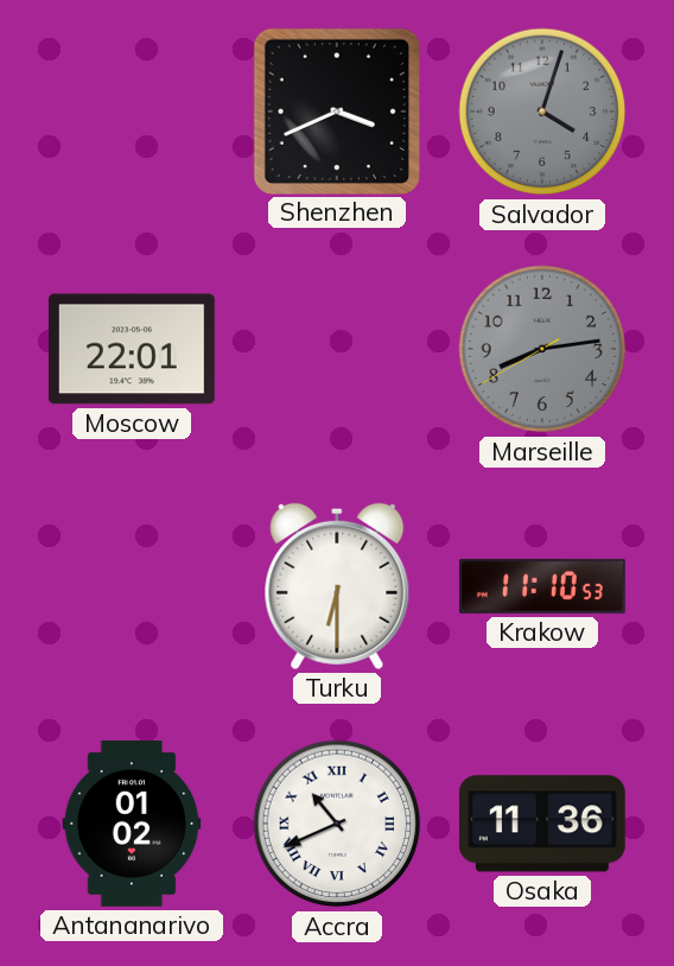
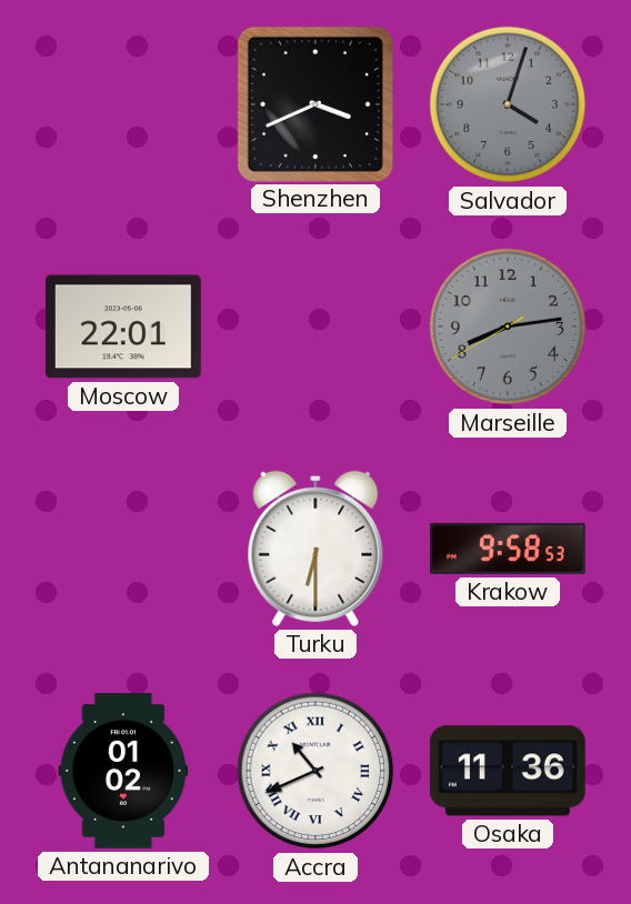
Krakow: 11:10 -> 9:58 (509, 549)
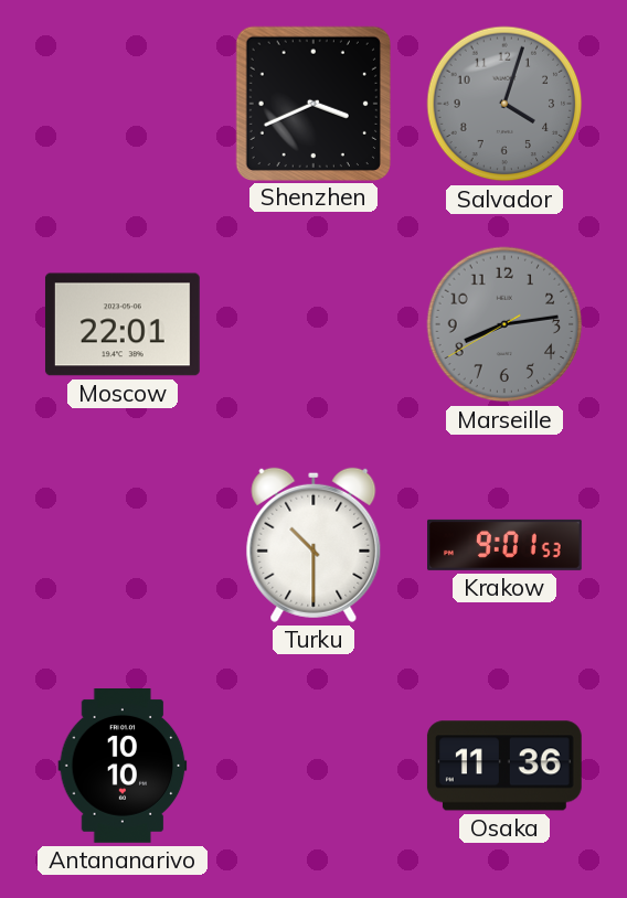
Turku: 6:30 -> 10:30 (313, 545)
Krakow: 9:58 -> 9:01 (506, 545)
Antananarivo: 01:02 -> 10:10 (123, 767)
Accra: 10:41 -> none (315, 771)
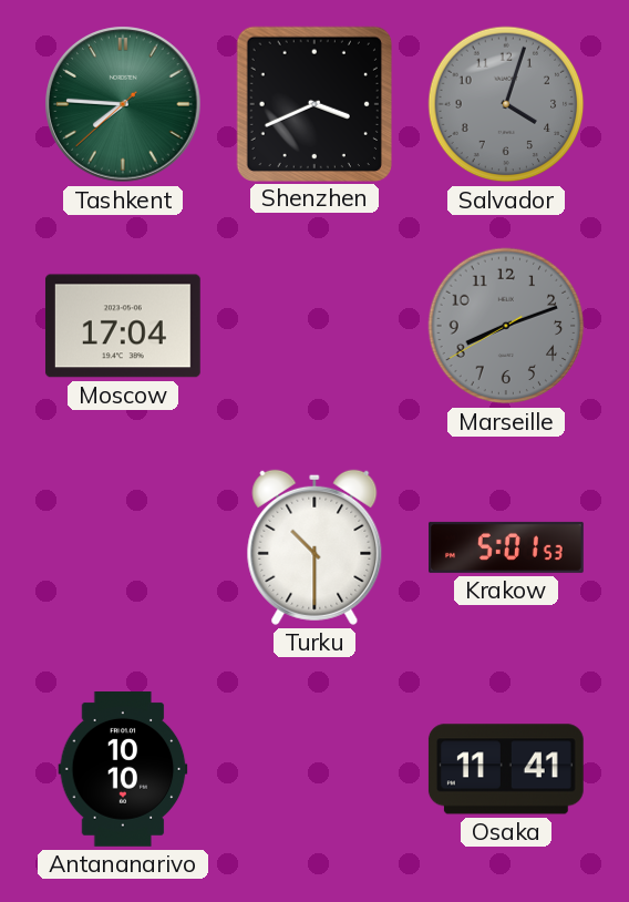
Tashkent: none -> 7:45 (123, 104)
Moscow: 22:01 -> 17:04 (123, 326)
Marseille: 8:13 -> 8:11 (506, 326)
Krakow: 9:01 -> 5:01 (507, 547)
Osaka: 11:36 -> 11:41 (506, 769)
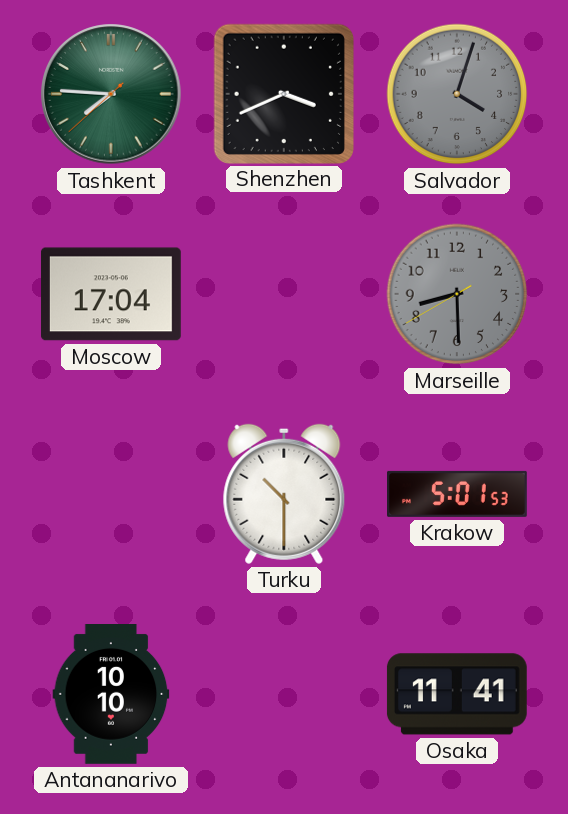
Marseille: 8:11 -> 8:29 (457, 294)
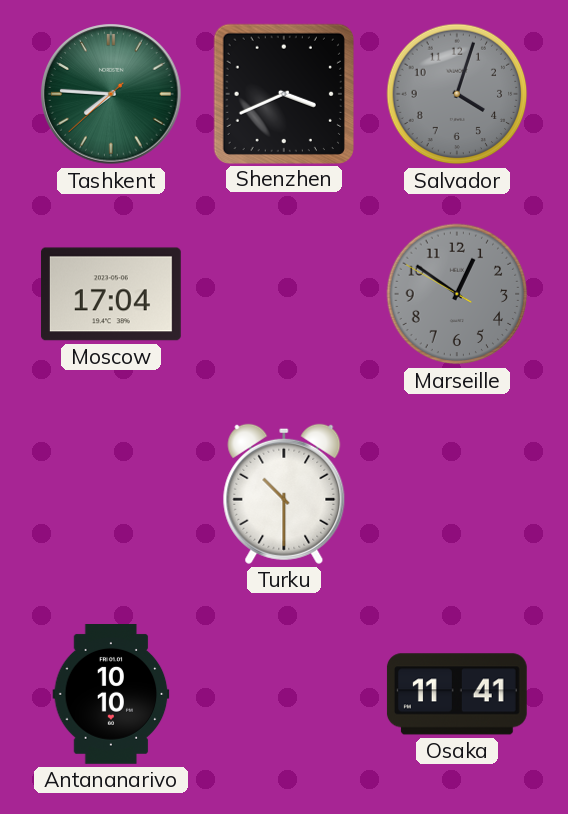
Marseille: 8:29 -> 12:50 (457, 294)
Krakow: 5:01 -> none (458, 494)
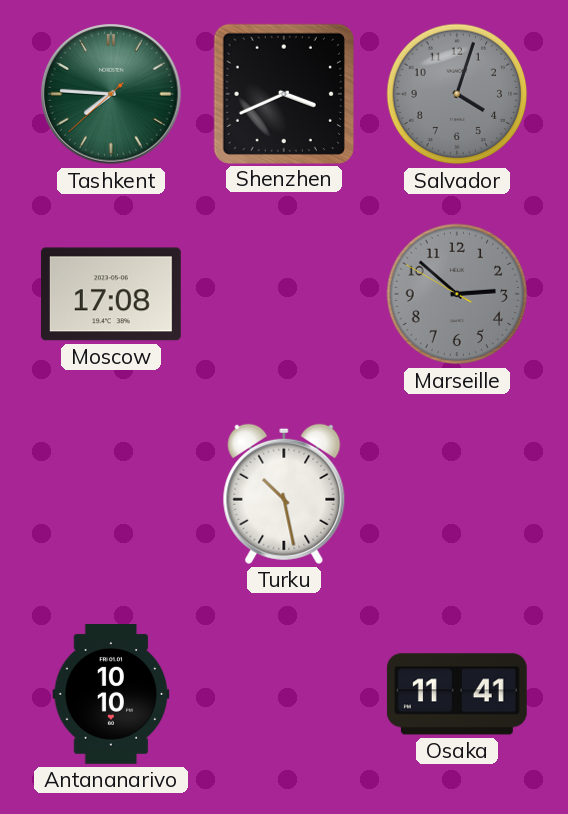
Moscow: 17:04 -> 17:08 (111, 294)
Marseille: 12:50 -> 2:51 (457, 294)
Turku: 10:30 -> 10:28 (284, 494)
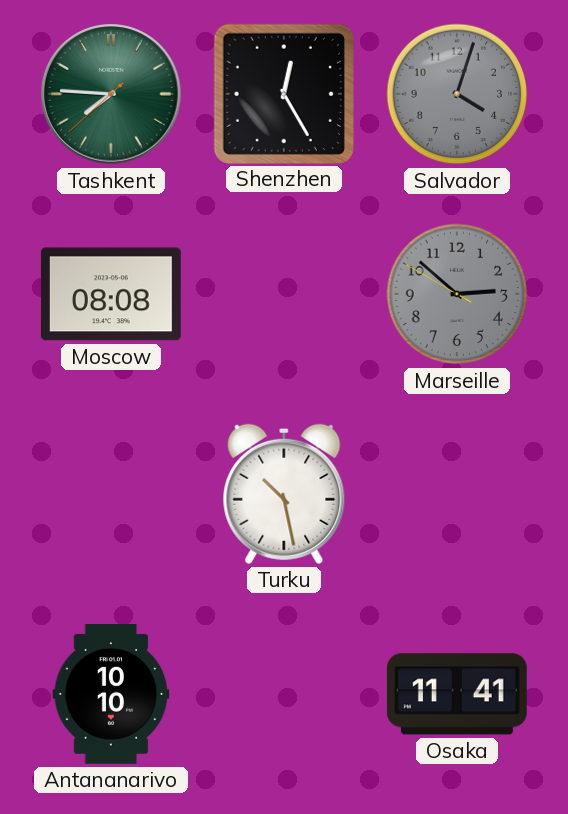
Shenzhen: 3:41 -> 12:25 (283, 93)
Moscow: 17:08 -> 08:08 (111, 294)
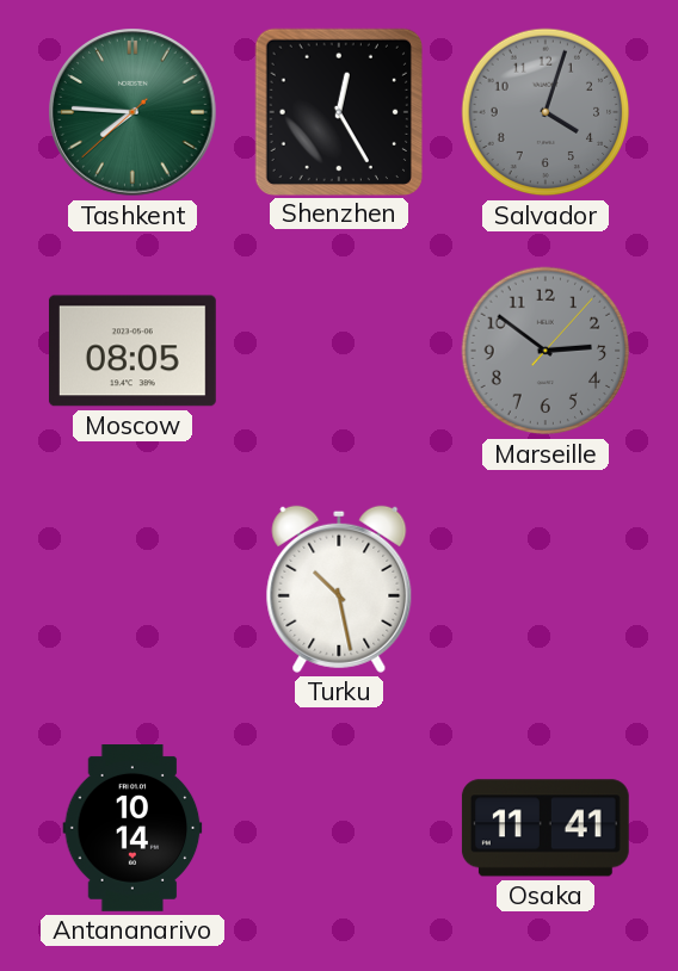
Moscow: 08:08 -> 08:05 (132, 351)
Marseille: 2:51:50 -> 2:51:07 (546, 351)
Antananarivo: 10:10 -> 10:14 (132, 829)
